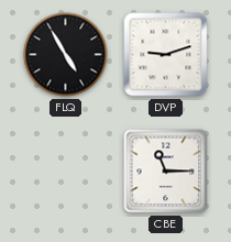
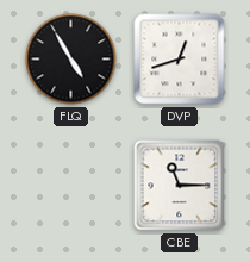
DVP: 9:12 -> 12:42 (180, 60)
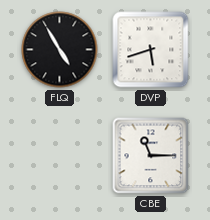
DVP: 12:42 -> 5:42 (151, 50)
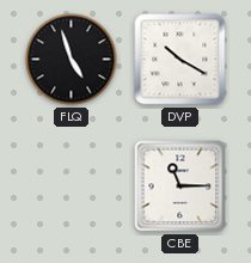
FLQ: 4:55 -> 4:57 (72, 60)
DVP: 5:42 -> 10:20 (180, 60)
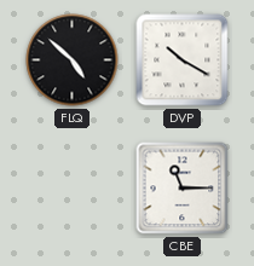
FLQ: 4:57 -> 4:52 (73, 60)
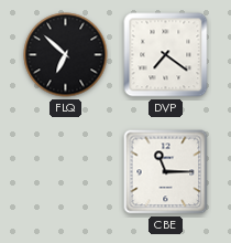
FLQ: 4:52 -> 6:52 (66, 55)
DVP: 10:20 -> 7:21 (166, 55)
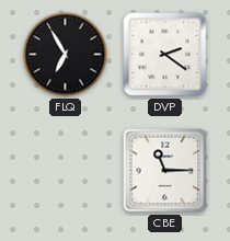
FLQ: 6:52 -> 6:55 (66, 55)
DVP: 7:21 -> 2:21 (165, 55)
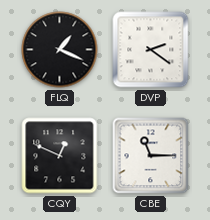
FLQ: 6:55 -> 1:19 (60, 50)
CQY: none -> 12:49 (60, 156)
